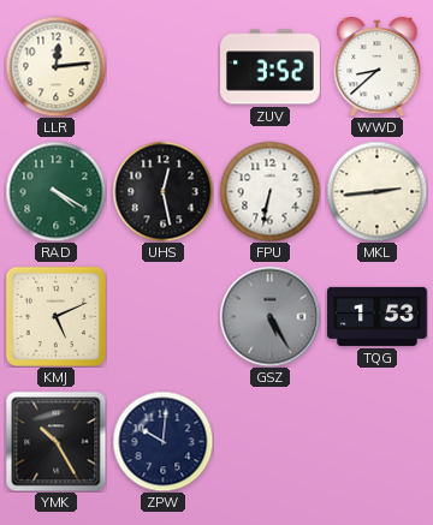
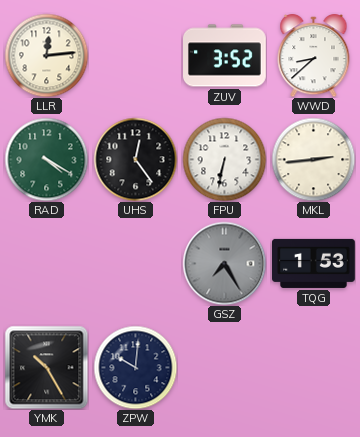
UHS: 12:28 -> 12:24 (135, 159)
KMJ: 5:11 -> none (55, 316)
GSZ: 5:25 -> 7:25 (224, 263)
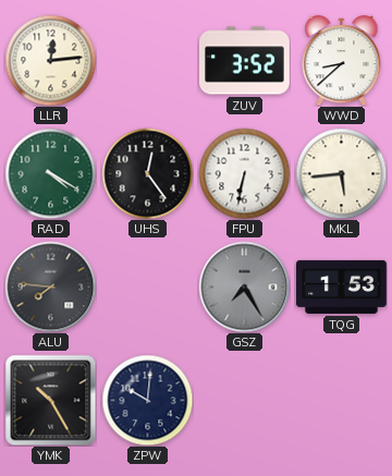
MKL: 2:44 -> 5:44 (341, 173)
ALU: none -> 7:46 (50, 286)
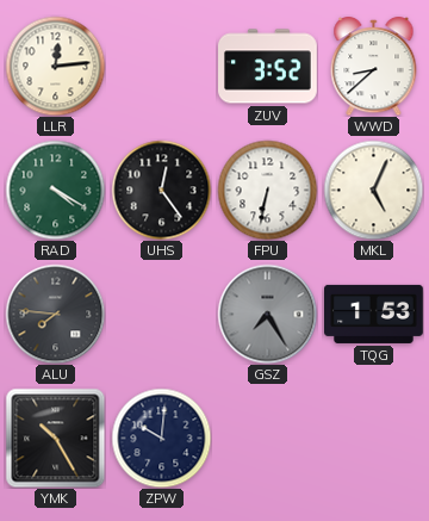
MKL: 5:44 -> 5:04 (373, 190)
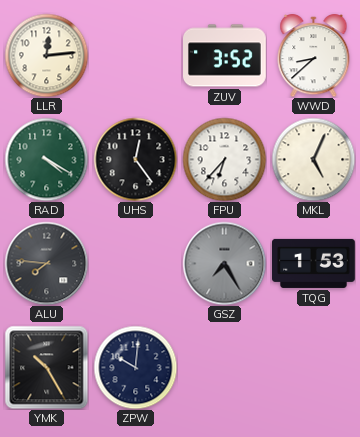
FPU: 6:32 -> 6:37 (224, 159)
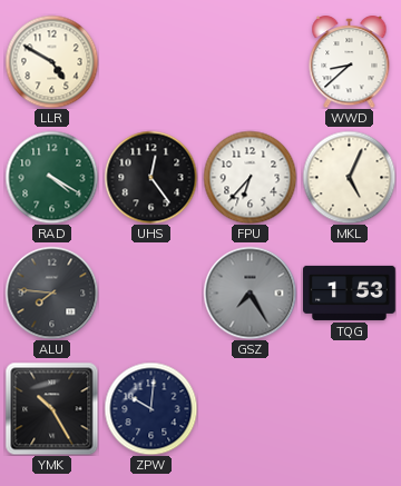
LLR: 12:14 -> 4:50 (51, 61)
ZUV: 3:52 -> none (225, 56)
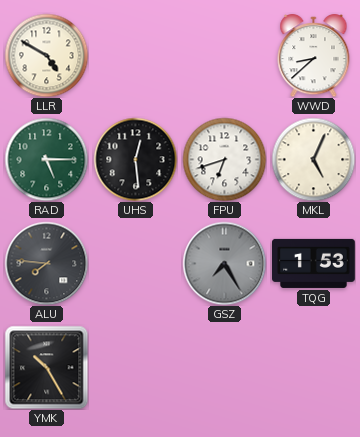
RAD: 4:20 -> 5:15 (46, 159)
UHS: 12:24 -> 12:29 (135, 159)
FPU: 6:37 -> 6:42 (224, 159)
ZPW: 10:01 -> none (150, 408)
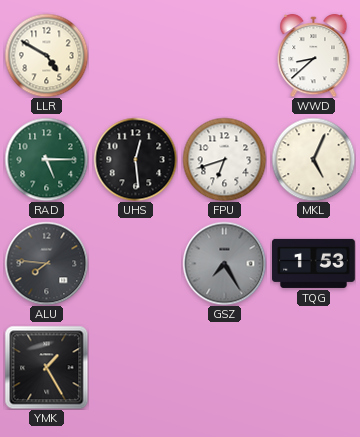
YMK: 10:25 -> 1:25 (46, 367)
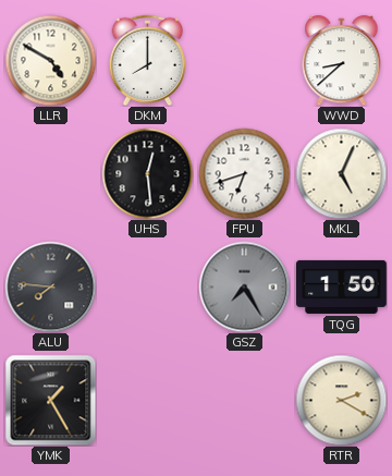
DKM: none -> 8:00 (148, 60)
RAD: 5:15 -> none (46, 159)
TQG: 1:53 -> 1:50 (342, 286)
RTR: none -> 2:20 (341, 400)
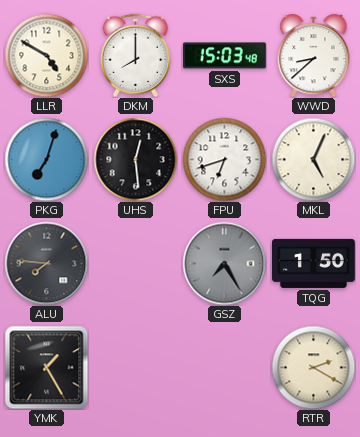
SXS: none -> 15:03 (225, 56)
PKG: none -> 7:03 (46, 159)
